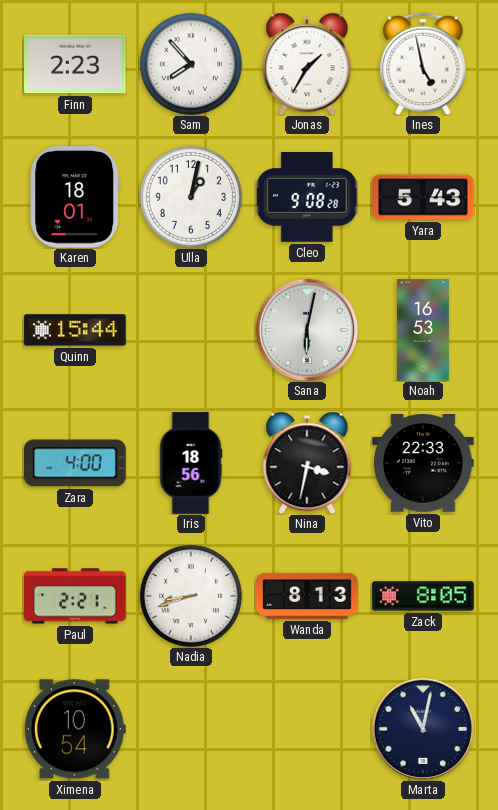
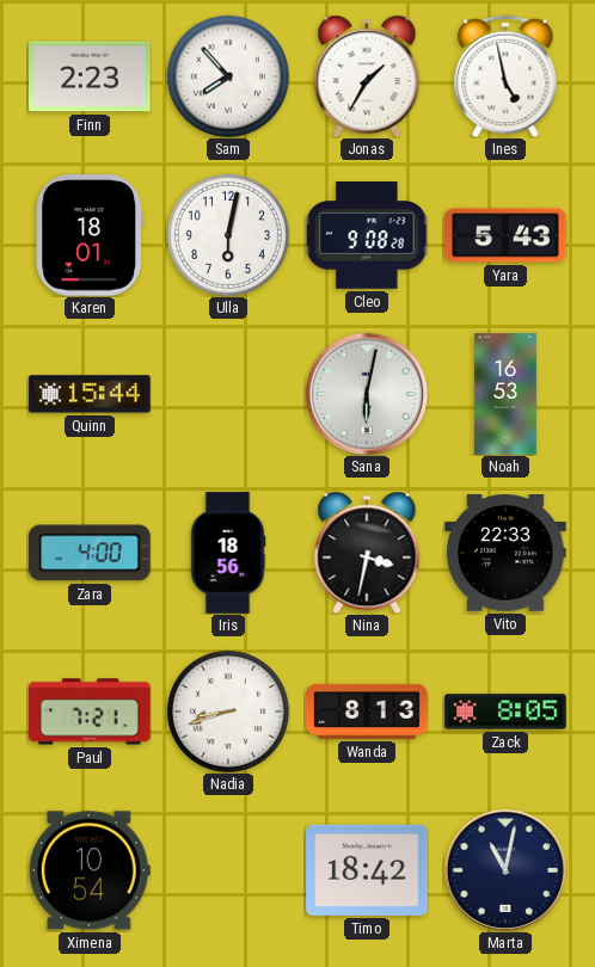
Ulla: 1:02 -> 6:02 (228, 235)
Paul: 2:21 -> 7:21 (90, 712)
Timo: none -> 18:42 (367, 870)
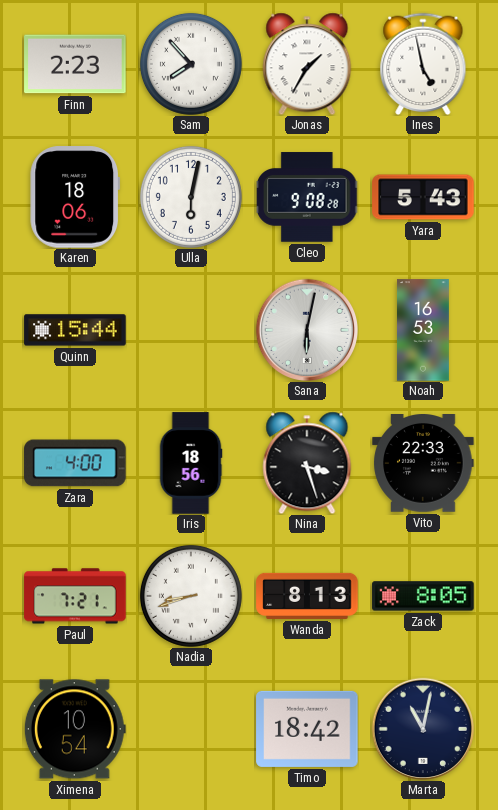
Karen: 18:01 -> 18:06 (75, 197)
Nina: 3:32 -> 3:27 (307, 463)
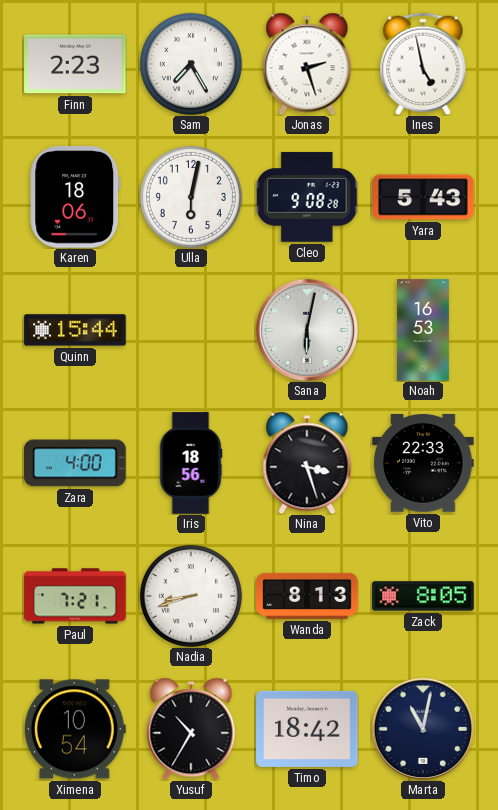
Sam: 7:53 -> 7:25 (191, 64)
Jonas: 1:35 -> 2:27 (307, 64)
Yusuf: none -> 10:35 (191, 729)
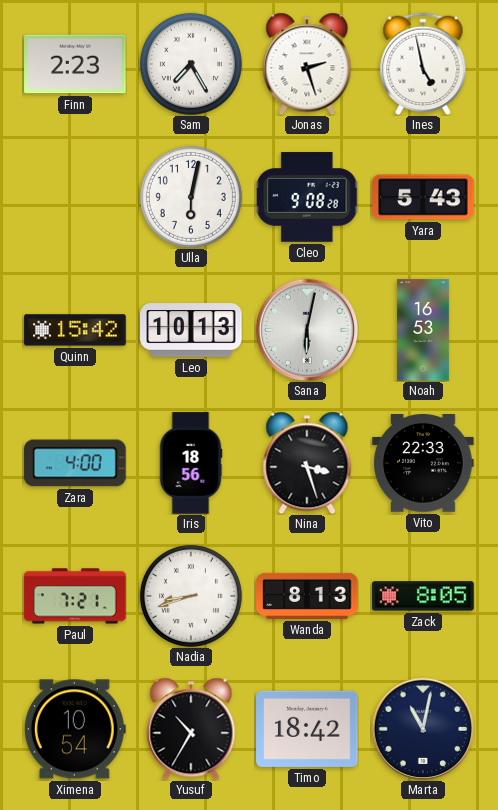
Karen: 18:06 -> none (75, 197)
Quinn: 15:44 -> 15:42 (75, 330)
Leo: none -> 10:13 (191, 330)
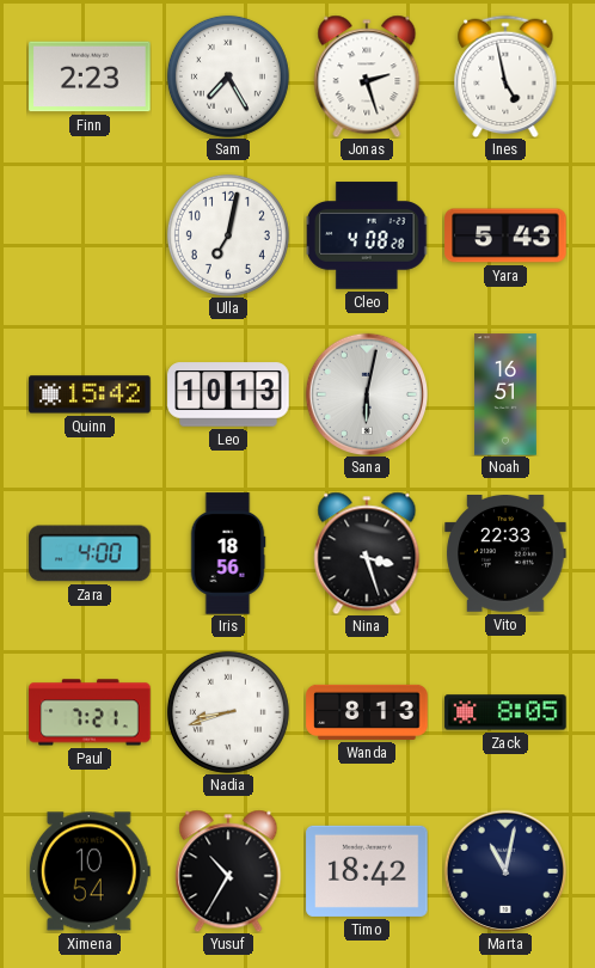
Ulla: 6:02 -> 7:02 (228, 235)
Cleo: 9:08 -> 4:08 (367, 235)
Noah: 16:53 -> 16:51 (507, 394)
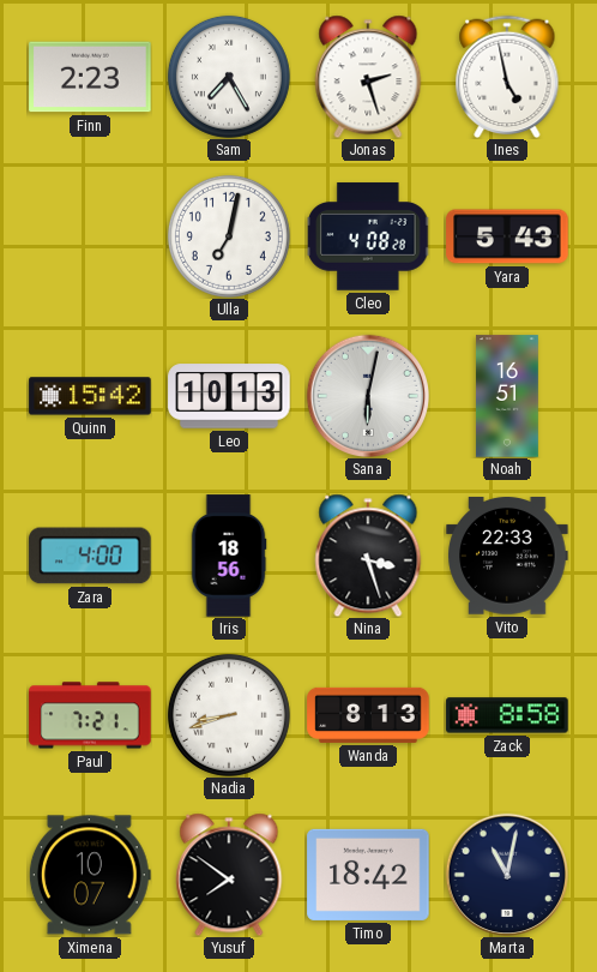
Zack: 8:05 -> 8:58 (507, 715)
Ximena: 10:54 -> 10:07 (90, 875)
Yusuf: 10:35 -> 7:51 (229, 875)
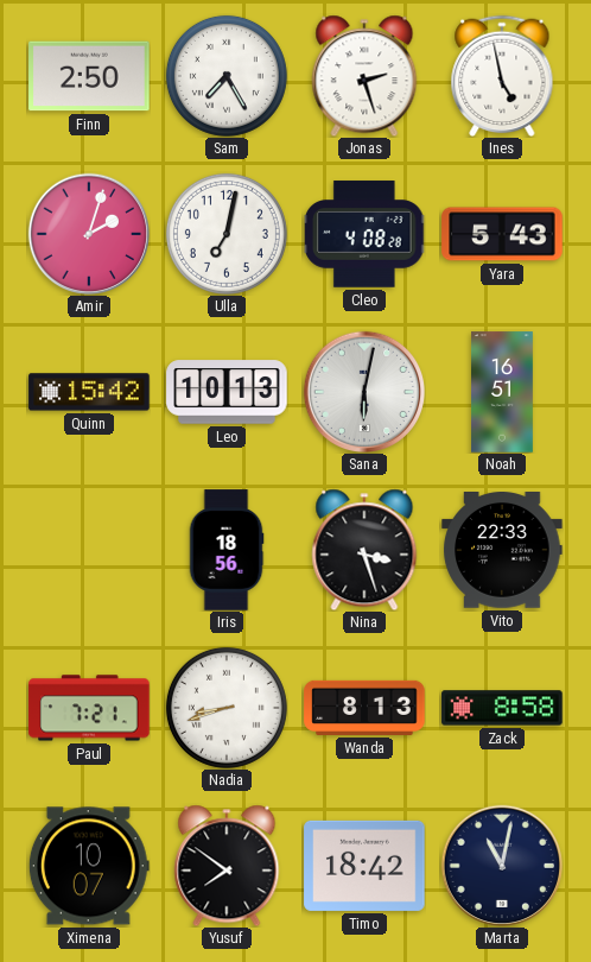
Finn: 2:23 -> 2:50 (89, 76)
Amir: none -> 2:03 (88, 233)
Zara: 4:00 -> none (90, 556)
